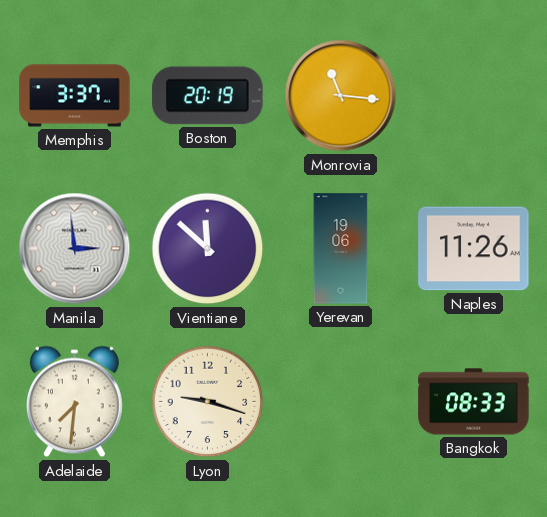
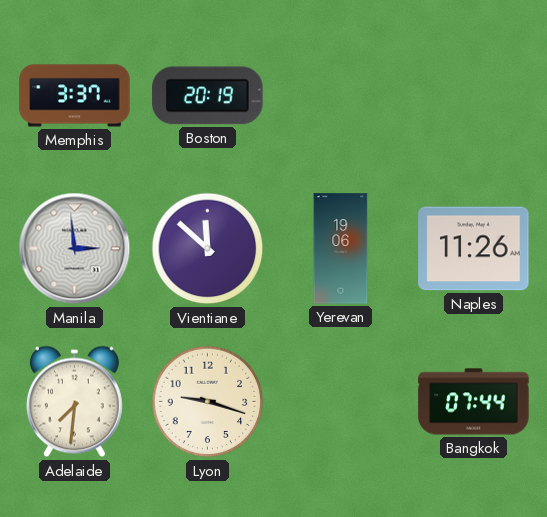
Monrovia: 11:16 -> none (341, 96)
Bangkok: 08:33 -> 07:44 (474, 402)
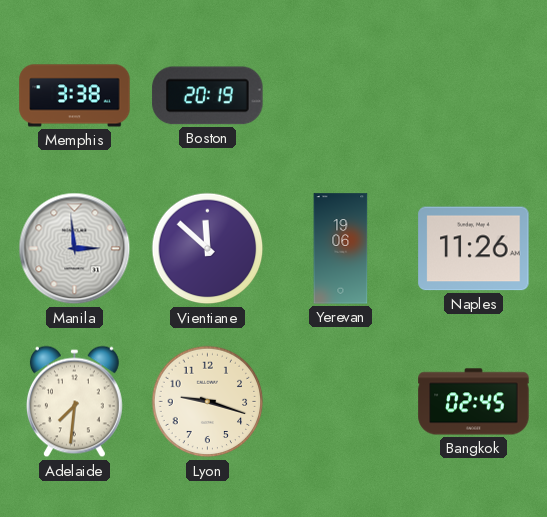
Memphis: 3:37 -> 3:38 (75, 96)
Bangkok: 07:44 -> 02:45 (474, 402)
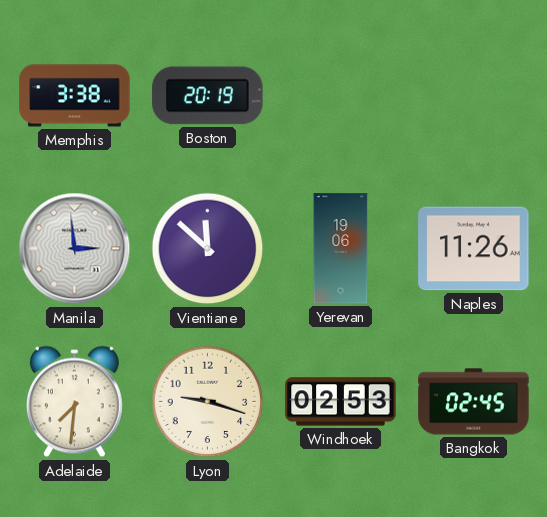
Windhoek: none -> 02:53 (341, 402)
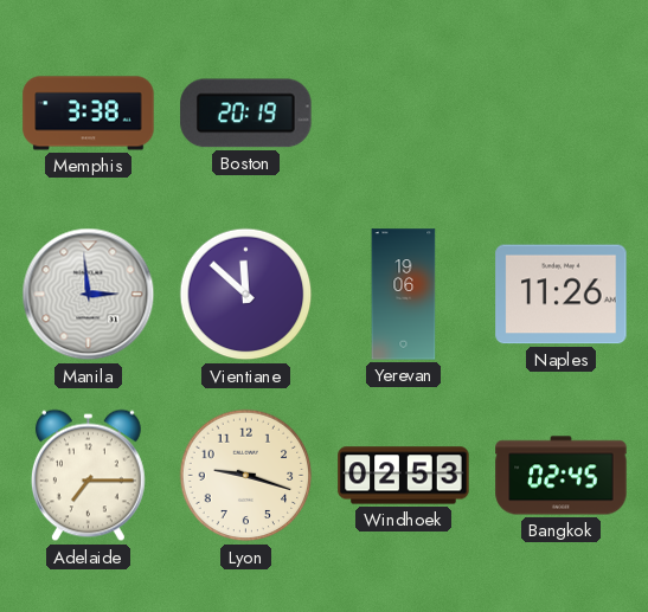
Adelaide: 7:31 -> 7:15 (88, 476)
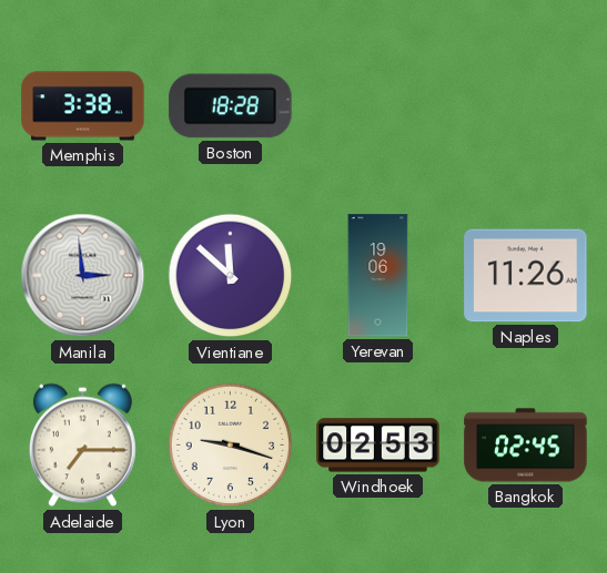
Boston: 20:19 -> 18:28 (231, 106)
